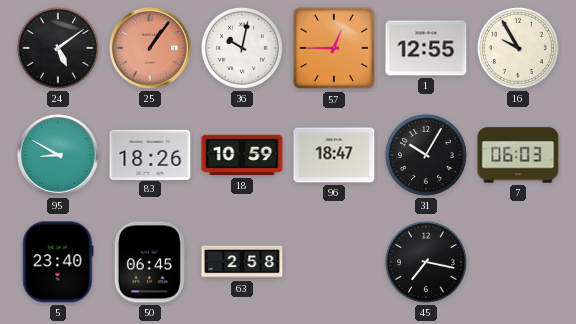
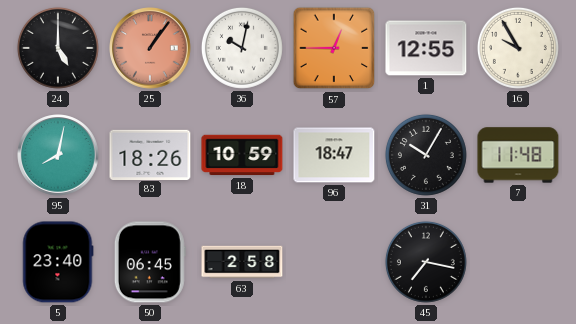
24: 5:09 -> 5:00 (58, 48)
95: 8:50 -> 8:02 (58, 155)
7: 06:03 -> 11:48 (518, 155)
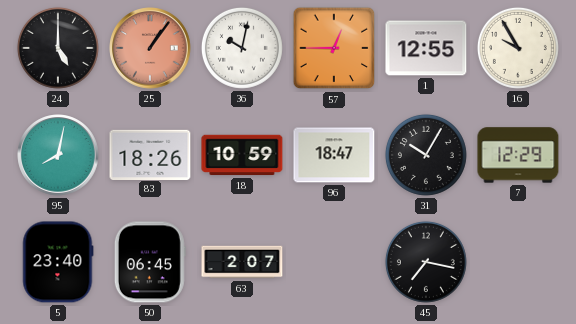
7: 11:48 -> 12:29 (518, 155)
63: 2:58 -> 2:07 (242, 262)
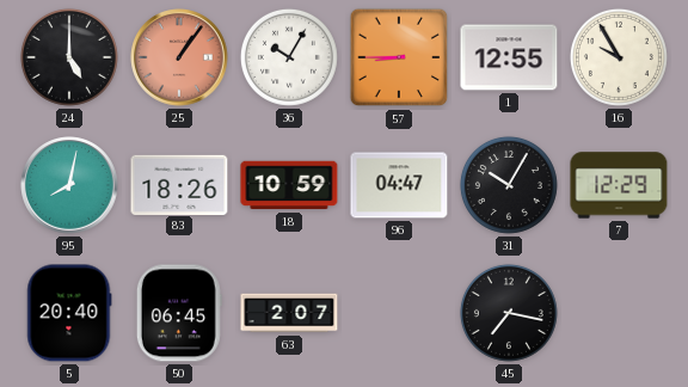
36: 10:02 -> 10:05 (289, 57)
57: 12:45 -> 8:45 (399, 57)
96: 18:47 -> 04:47 (399, 185)
5: 23:40 -> 20:40 (69, 313)
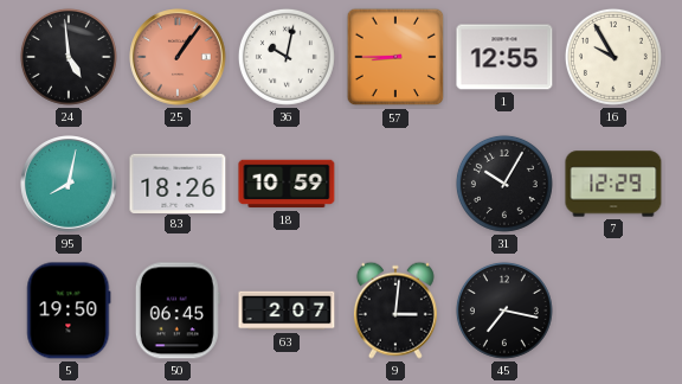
24: 5:00 -> 4:59 (69, 57)
36: 10:05 -> 10:02 (287, 57)
96: 04:47 -> none (399, 185)
5: 20:40 -> 19:50 (69, 311)
9: none -> 3:01 (395, 311)
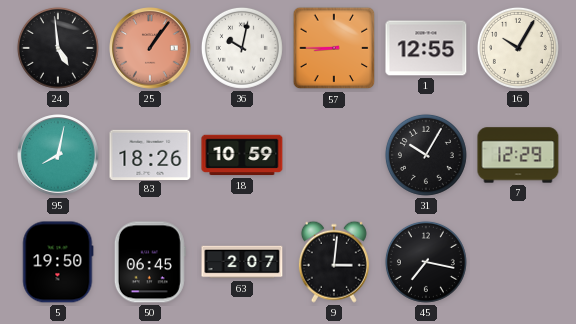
16: 9:55 -> 10:05 (518, 48)
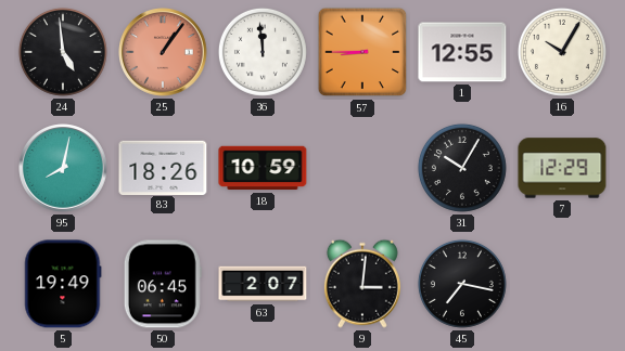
36: 10:02 -> 11:59 (263, 52)
5: 19:50 -> 19:49 (63, 284)
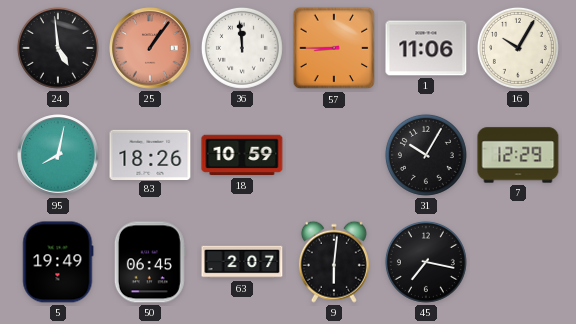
1: 12:55 -> 11:06 (426, 48)
9: 3:01 -> 6:01 (334, 262)
